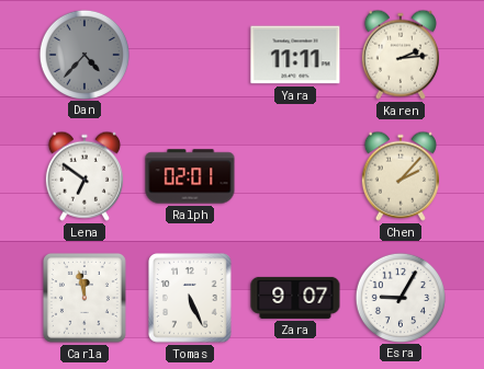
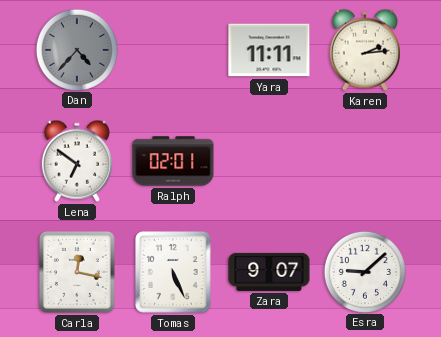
Chen: 2:07 -> none (401, 176)
Carla: 11:58 -> 12:17 (77, 272)
Esra: 9:05 -> 9:08 (364, 271)
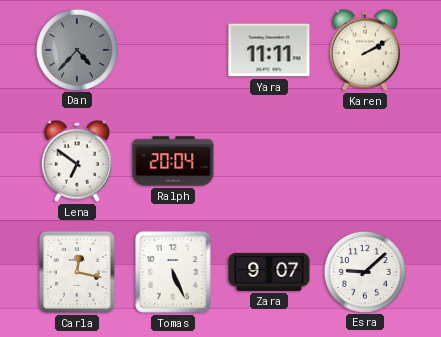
Karen: 2:14 -> 2:10 (365, 50)
Ralph: 02:01 -> 20:04 (173, 161)
